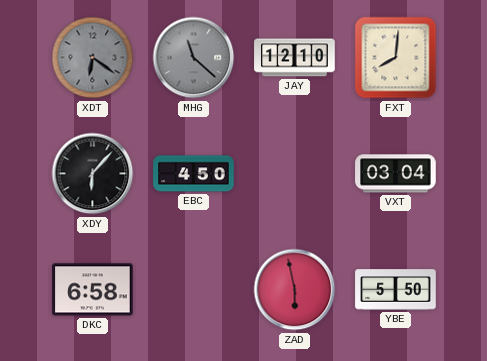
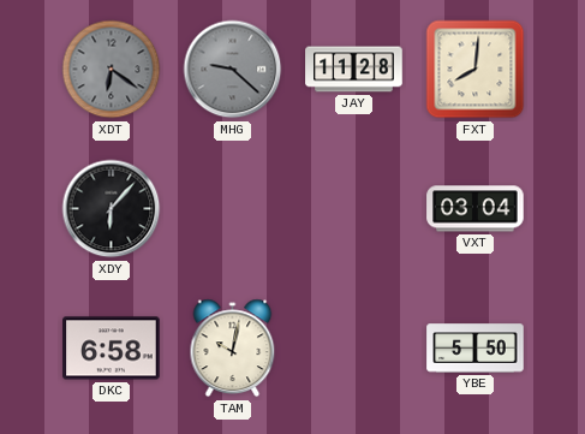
MHG: 11:22 -> 9:22 (233, 70)
JAY: 12:10 -> 11:28 (354, 70)
EBC: 4:50 -> none (194, 174)
TAM: none -> 10:02 (233, 349)
ZAD: 5:58 -> none (295, 290)
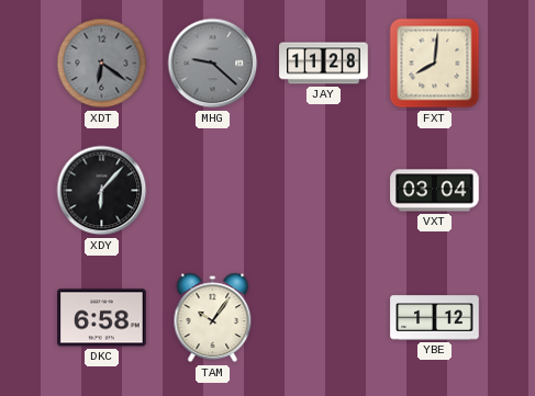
TAM: 10:02 -> 10:06 (213, 318)
YBE: 5:50 -> 1:12 (435, 318)
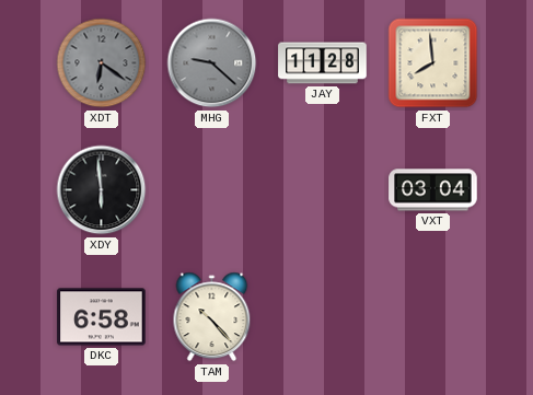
FXT: 8:01 -> 7:59 (433, 63)
XDY: 6:07 -> 5:59 (102, 190)
TAM: 10:06 -> 10:23 (212, 317)
YBE: 1:12 -> none (435, 318)
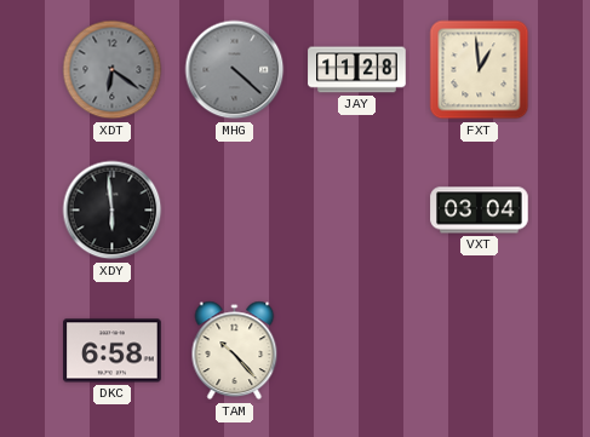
MHG: 9:22 -> 4:22 (235, 70)
FXT: 7:59 -> 12:59 (480, 70)
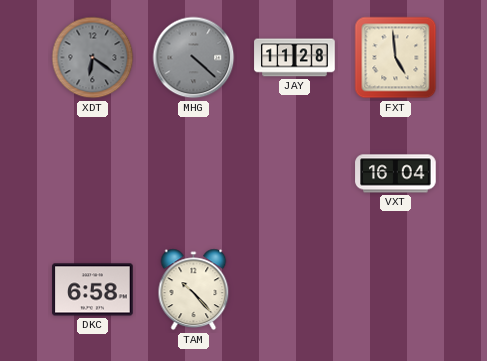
FXT: 12:59 -> 4:59 (396, 58)
XDY: 5:59 -> none (113, 211)
VXT: 03:04 -> 16:04 (396, 174)
